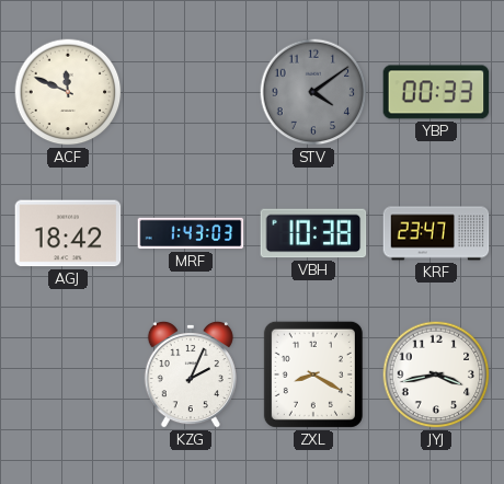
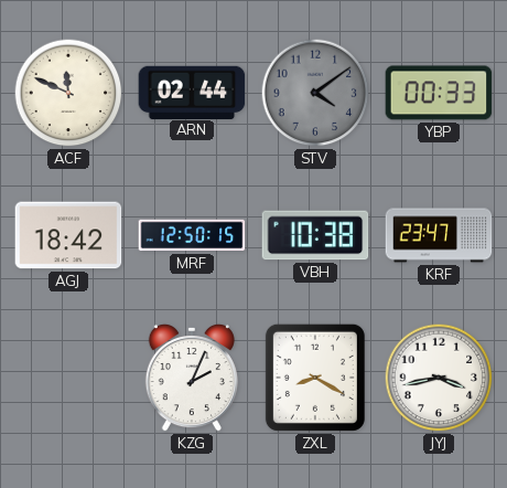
ARN: none -> 02:44 (192, 92)
MRF: 1:43 -> 12:50 (192, 235)
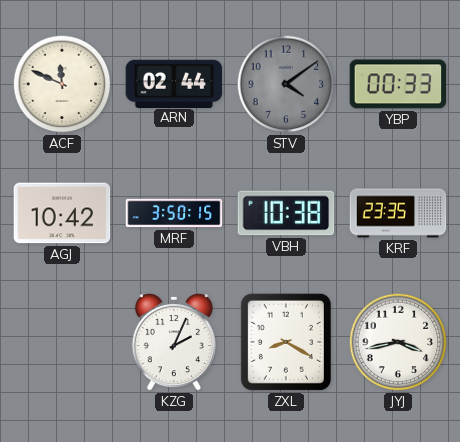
AGJ: 18:42 -> 10:42 (62, 213)
MRF: 12:50 -> 3:50 (174, 213)
KRF: 23:47 -> 23:35 (398, 213)
